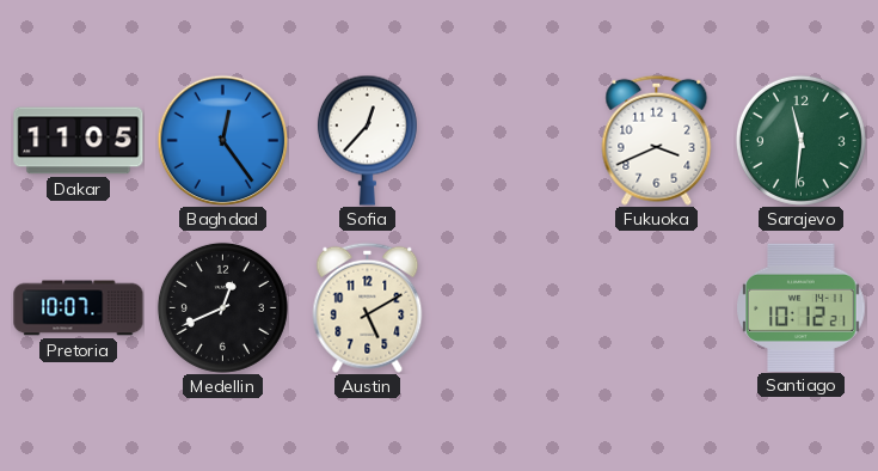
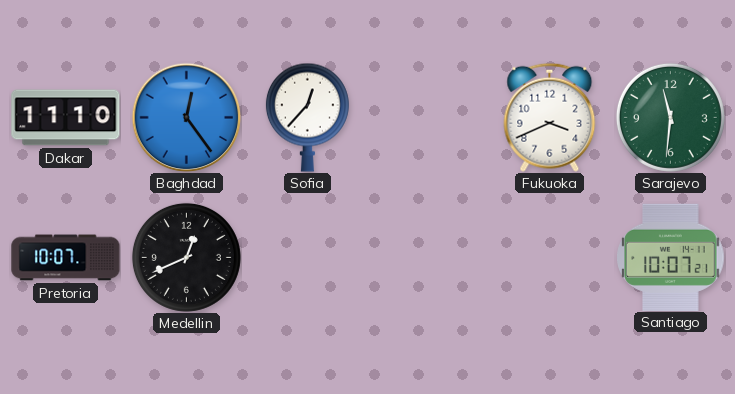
Dakar: 11:05 -> 11:10 (66, 118)
Austin: 5:10 -> none (368, 307)
Santiago: 10:12 -> 10:07 (671, 257)
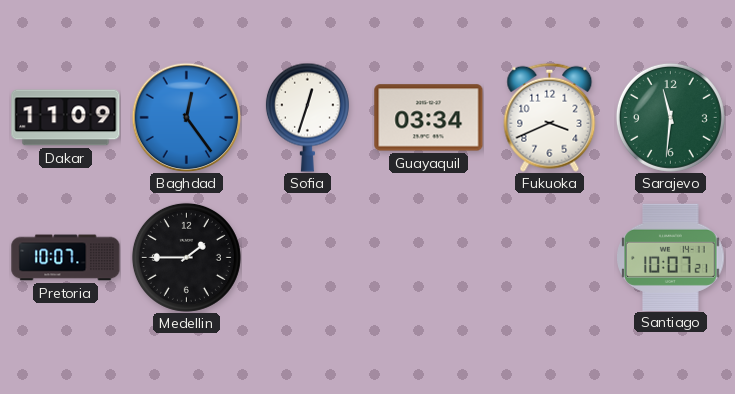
Dakar: 11:10 -> 11:09 (66, 118)
Sofia: 12:37 -> 12:33 (307, 117)
Guayaquil: none -> 03:34 (429, 118)
Medellin: 12:41 -> 1:45 (186, 257)
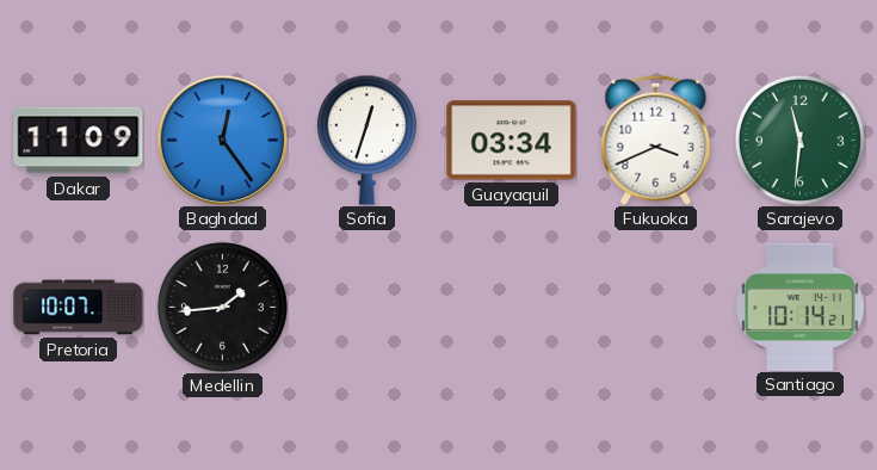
Medellin: 1:45 -> 1:44 (222, 307)
Santiago: 10:07 -> 10:14 (801, 307)
